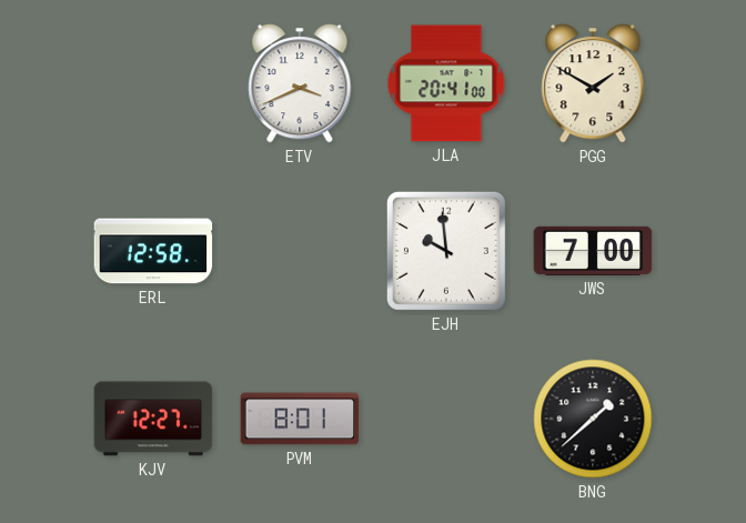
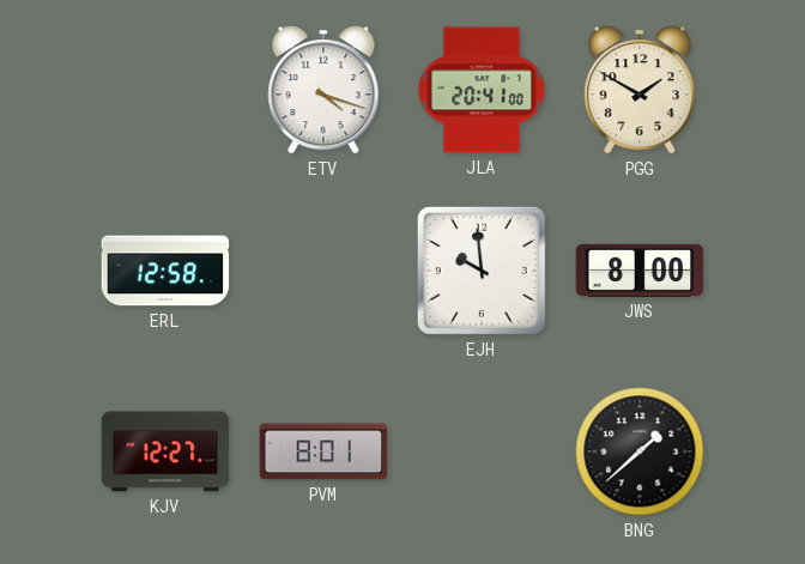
ETV: 3:41 -> 4:18 (323, 90)
JWS: 7:00 -> 8:00 (640, 271)
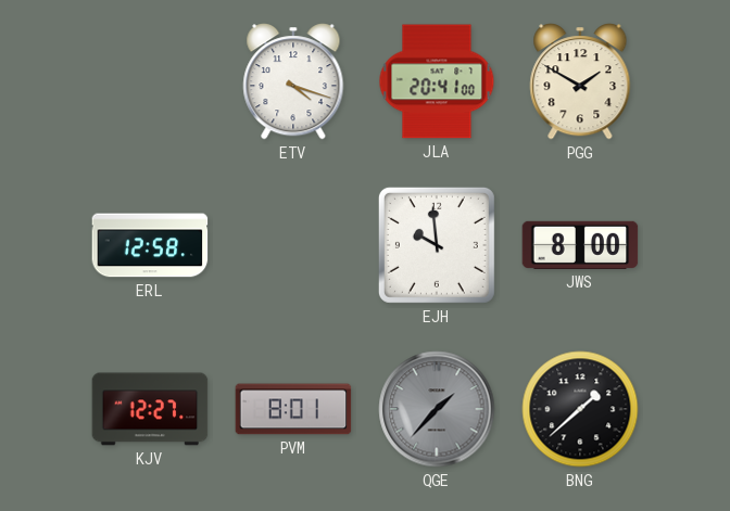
QGE: none -> 1:37 (437, 409)
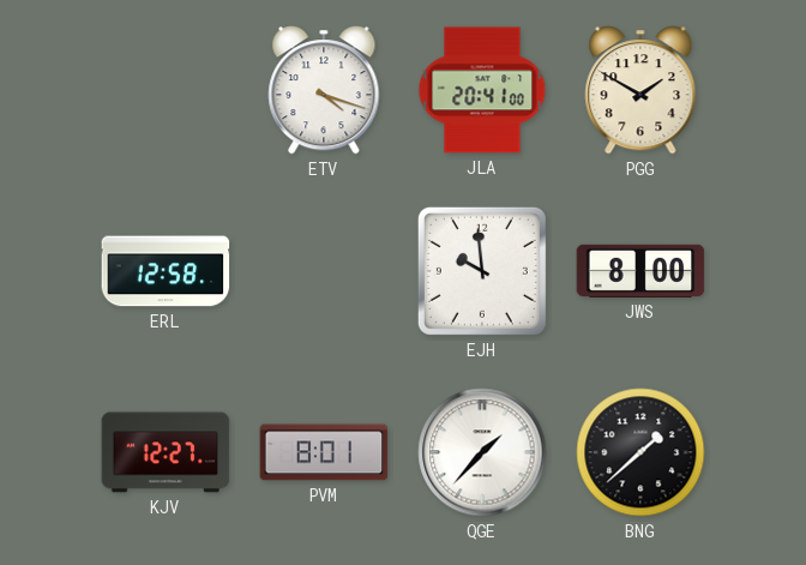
QGE dial: grey -> white (482, 452)
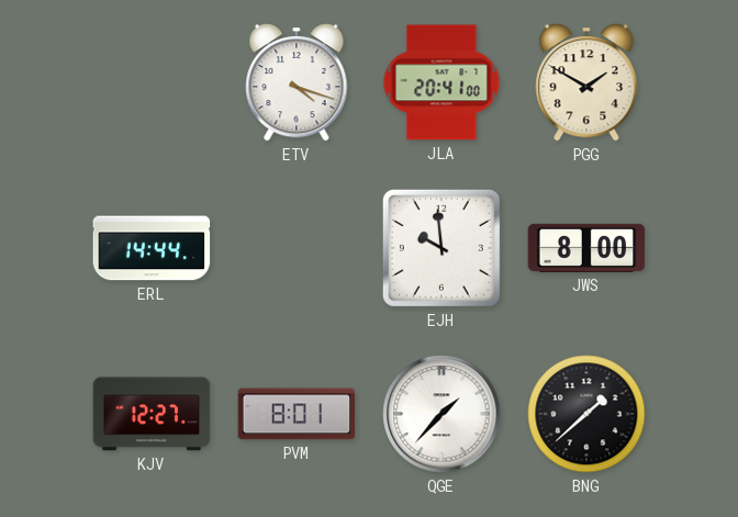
ERL: 12:58 -> 14:44 (152, 248)
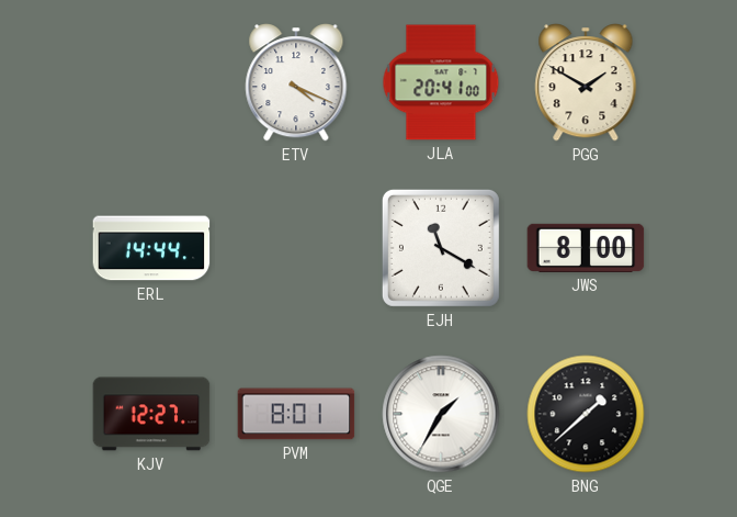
ETV: 4:18 -> 4:19 (296, 82)
EJH: 9:59 -> 11:20 (441, 248)
QGE: 1:37 -> 1:35 (441, 414)
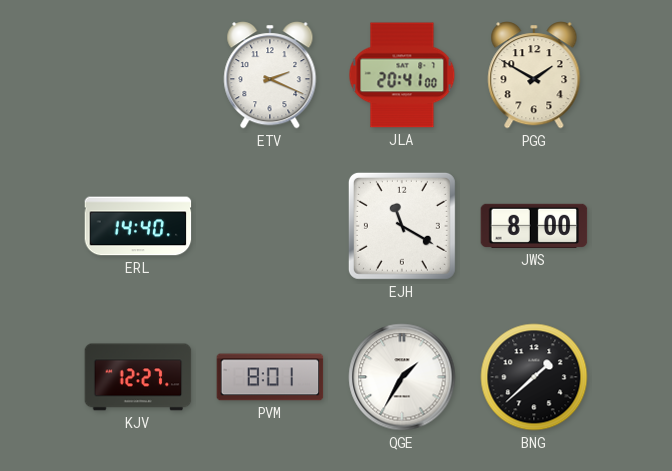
ETV: 4:19 -> 2:19 (270, 75)
ERL: 14:44 -> 14:40 (138, 226)
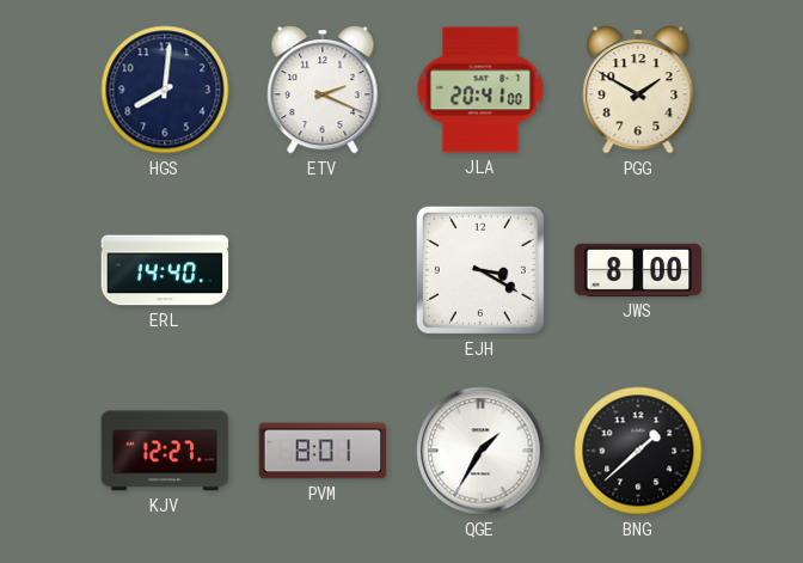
HGS: none -> 8:01 (165, 90)
EJH: 11:20 -> 3:20 (480, 270)
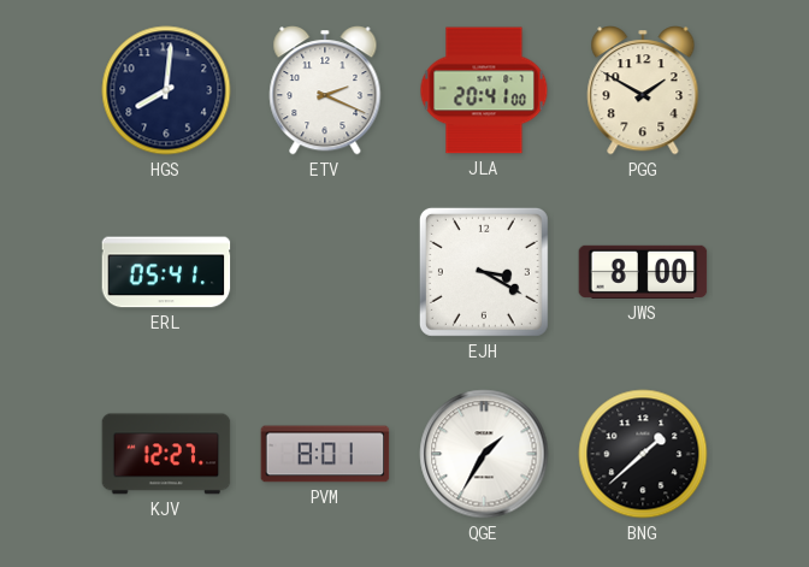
ERL: 14:40 -> 05:41 (166, 272)
